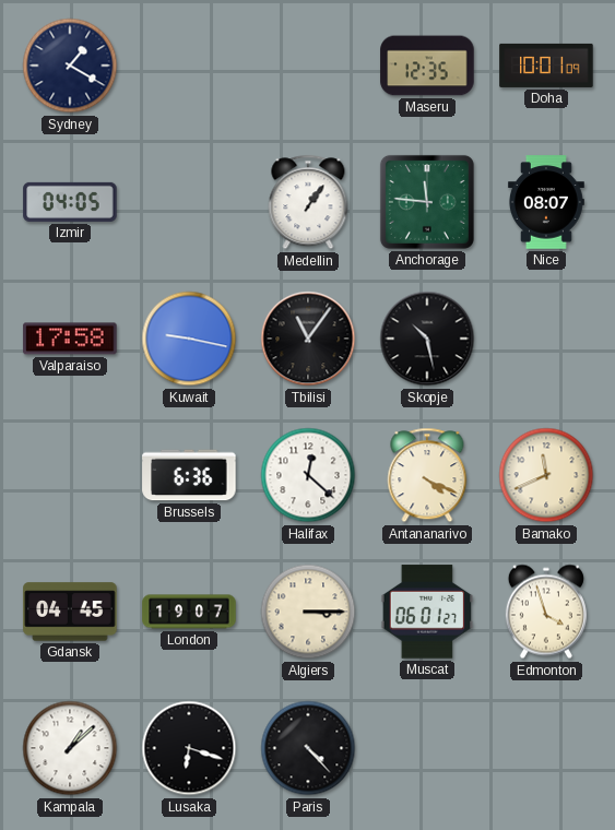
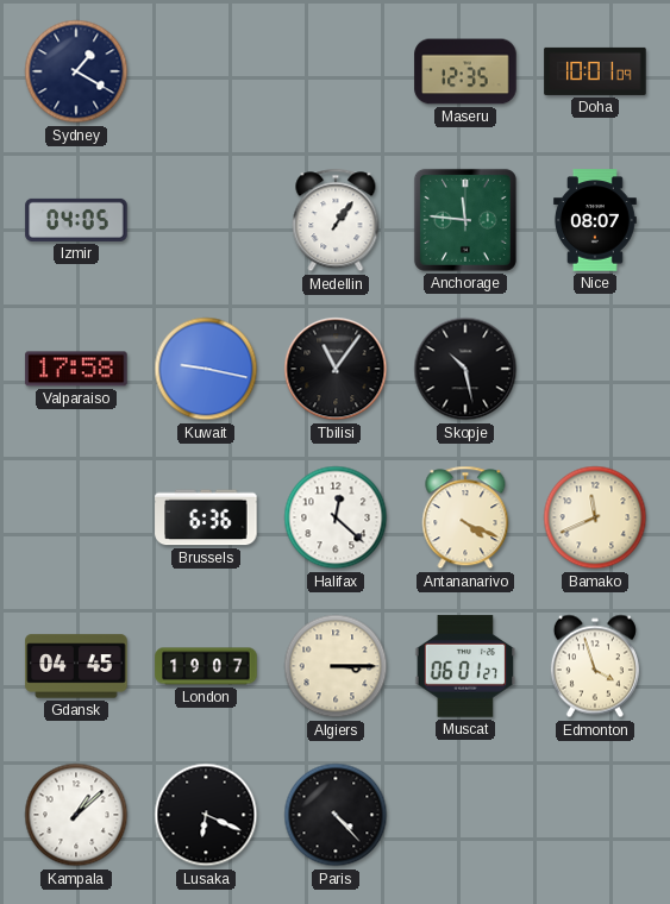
Lusaka: 6:18 -> 6:19 (206, 815)
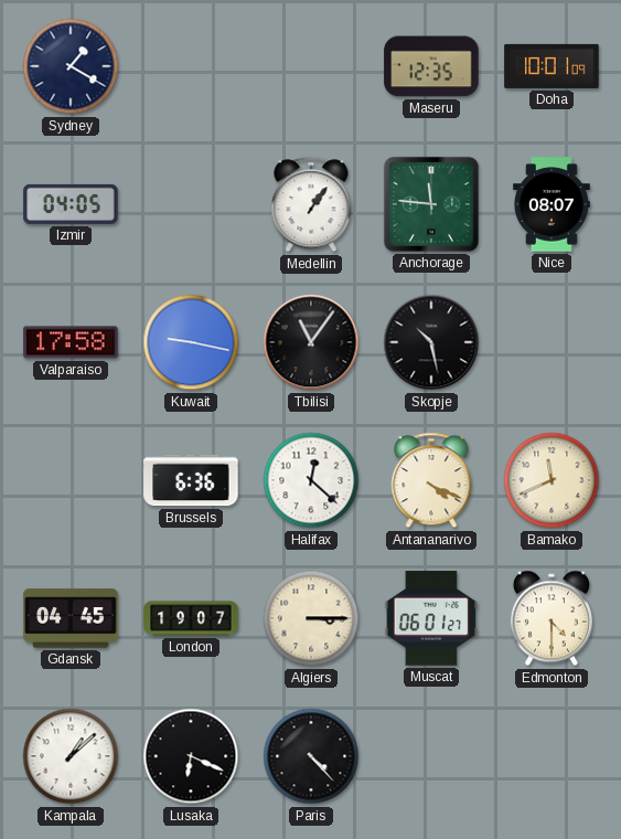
Edmonton: 3:57 -> 4:30 (552, 618)
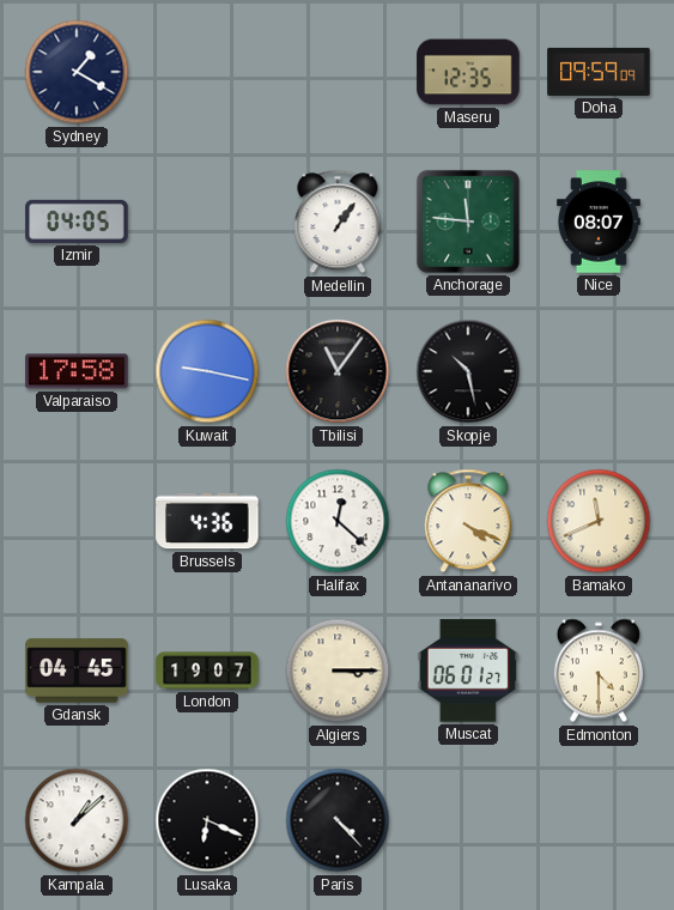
Doha: 10:01 -> 09:59 (599, 72)
Brussels: 6:36 -> 4:36 (207, 521)
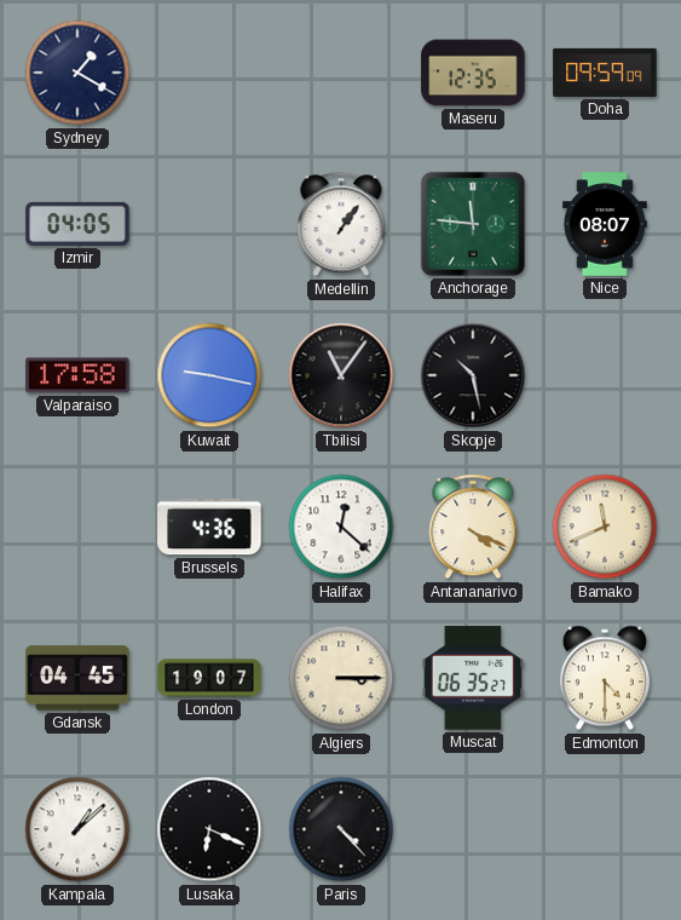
Muscat: 06:01 -> 06:35 (473, 678)
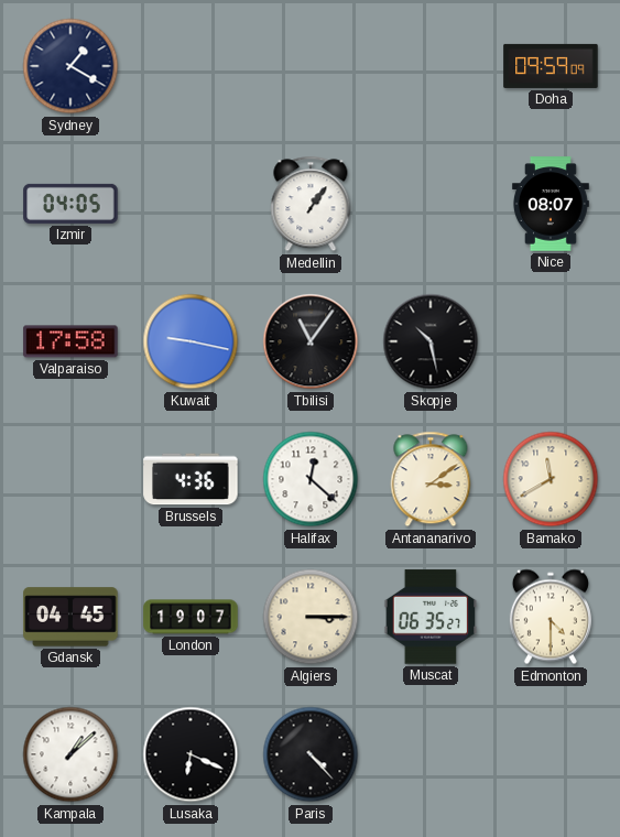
Maseru: 12:35 -> none (473, 73)
Anchorage: 11:46 -> none (473, 224)
Antananarivo: 4:19 -> 3:09 (431, 479)
Bamako: 11:41 -> 11:40 (551, 479)
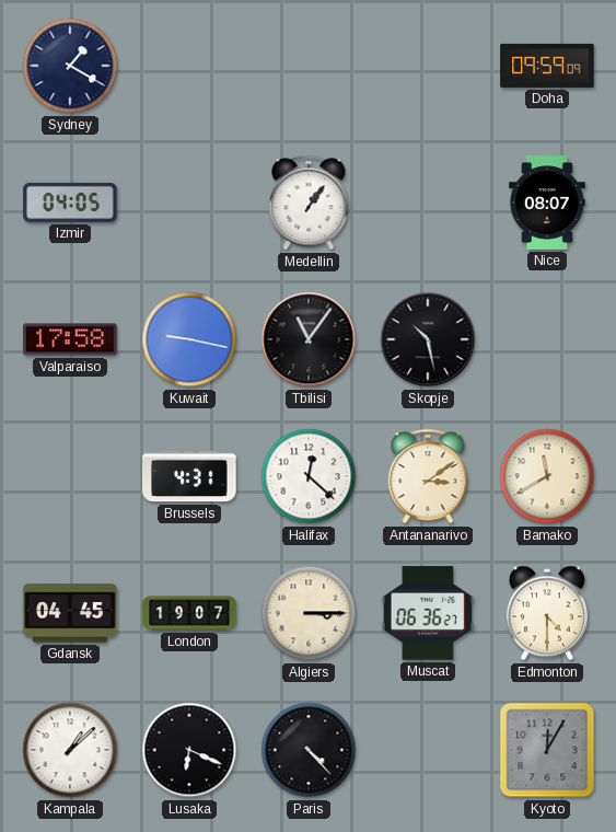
Brussels: 4:36 -> 4:31 (189, 476)
Muscat: 06:35 -> 06:36 (428, 613)
Kyoto: none -> 12:05 (547, 750)
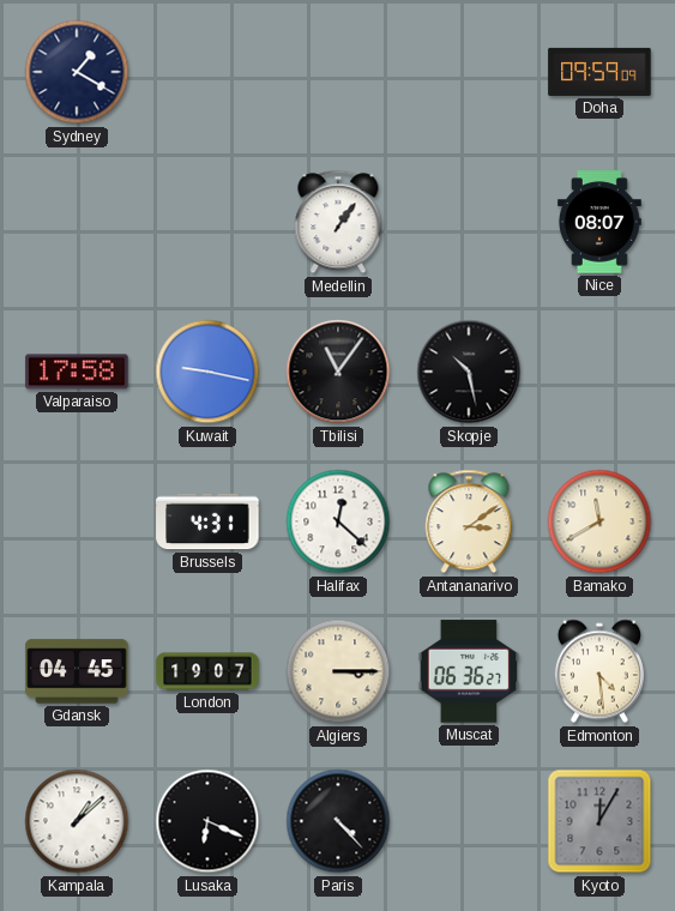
Izmir: 04:05 -> none (70, 203)
Edmonton: 4:30 -> 4:29 (599, 671)
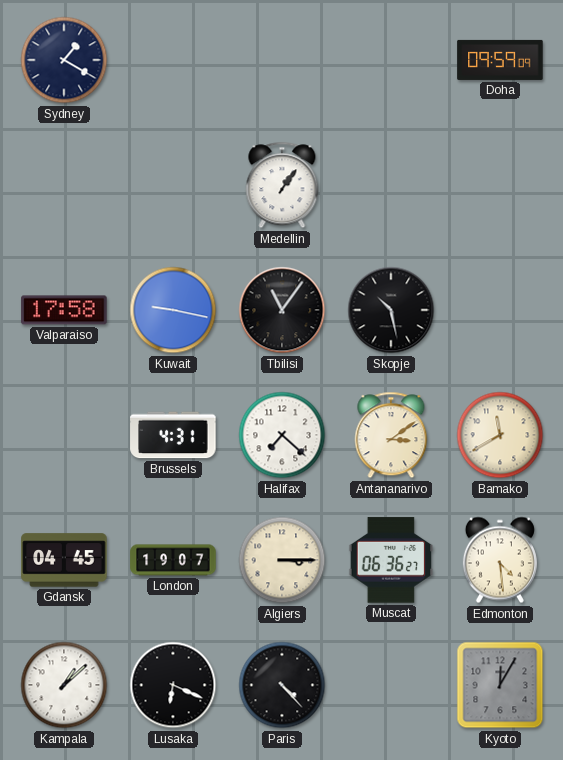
Nice: 08:07 -> none (599, 222)
Halifax: 12:22 -> 7:22 (282, 435)
